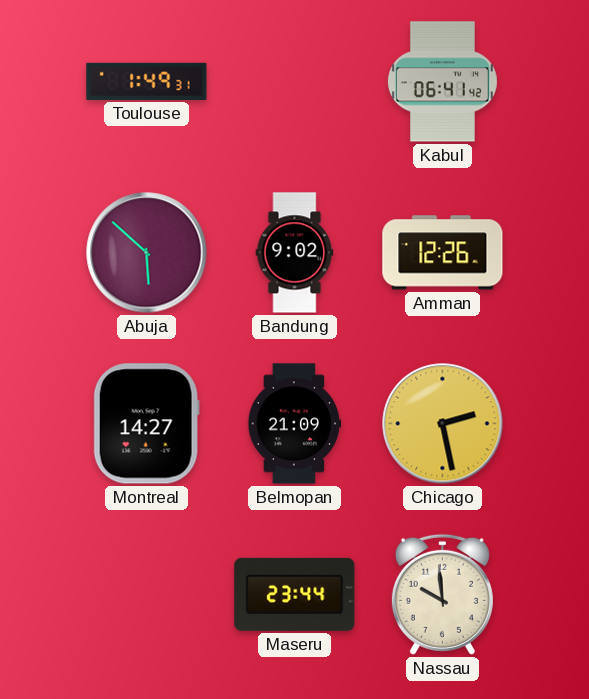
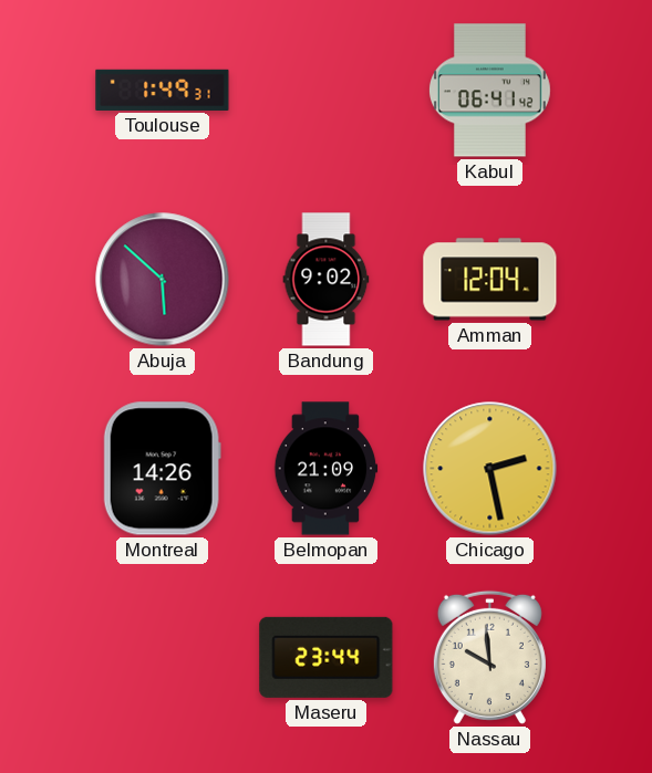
Amman: 12:26 -> 12:04 (490, 280)
Montreal: 14:27 -> 14:26 (162, 469)
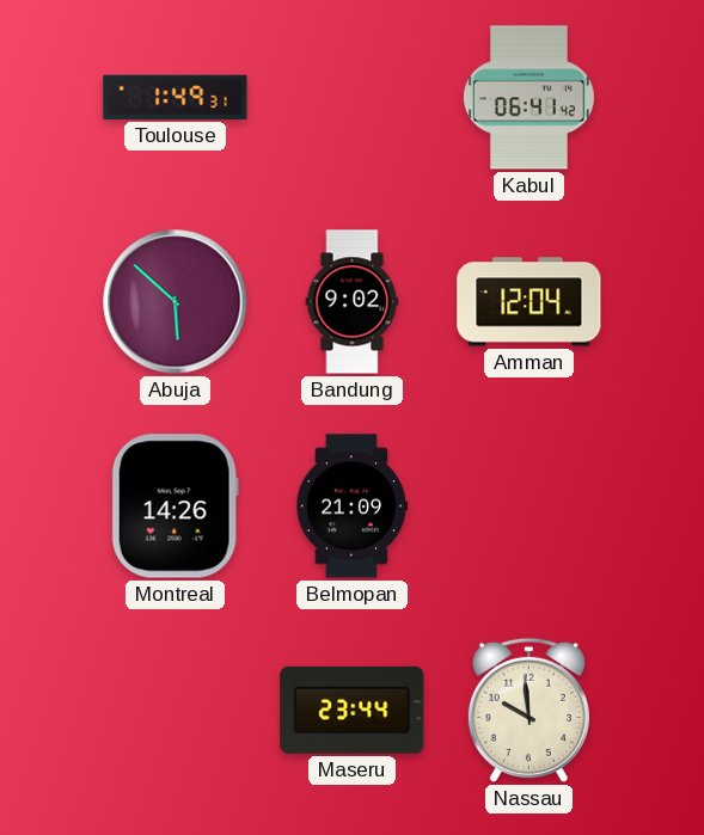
Chicago: 2:28 -> none (490, 469)
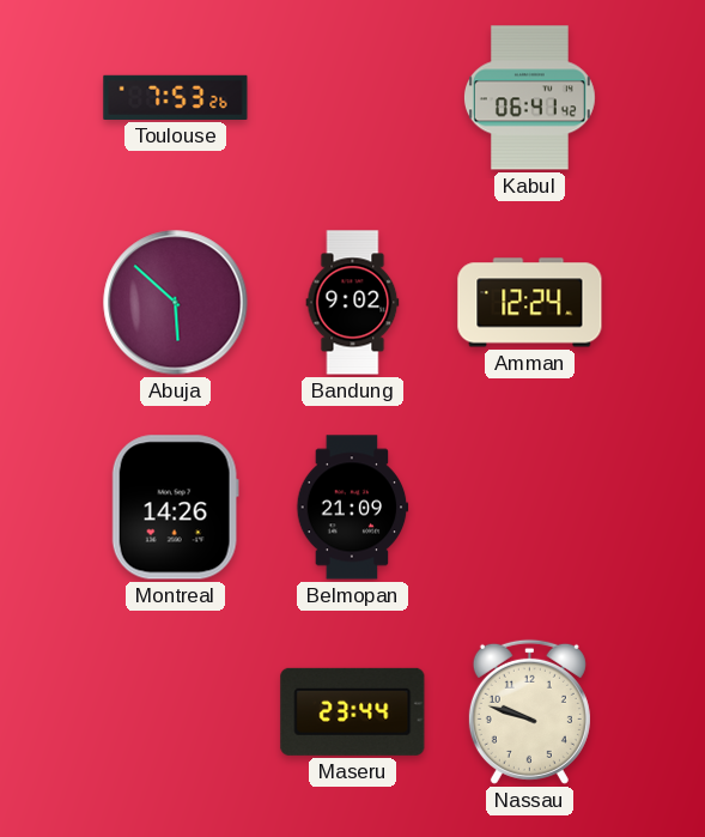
Toulouse: 1:49 -> 7:53 (176, 97)
Amman: 12:04 -> 12:24 (530, 303)
Nassau: 9:59 -> 9:48 (529, 711)
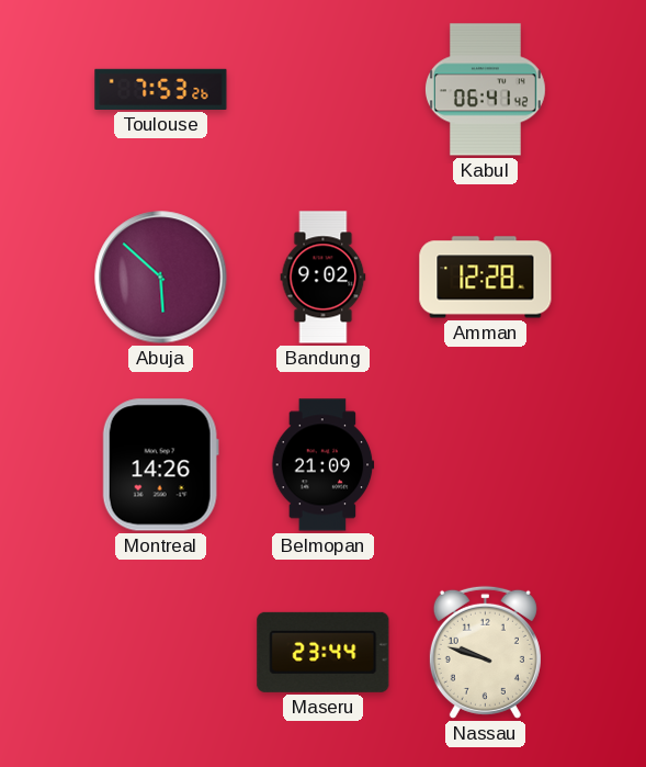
Amman: 12:24 -> 12:28 (486, 278)
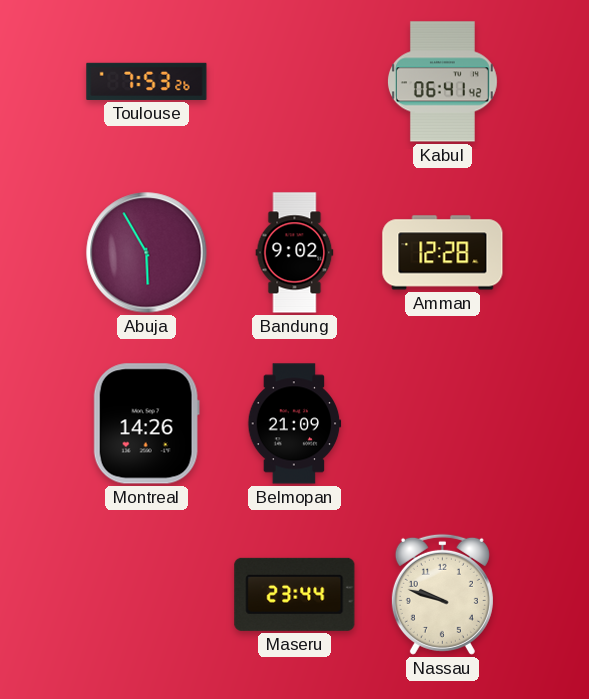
Abuja: 5:52 -> 5:55 (147, 253)
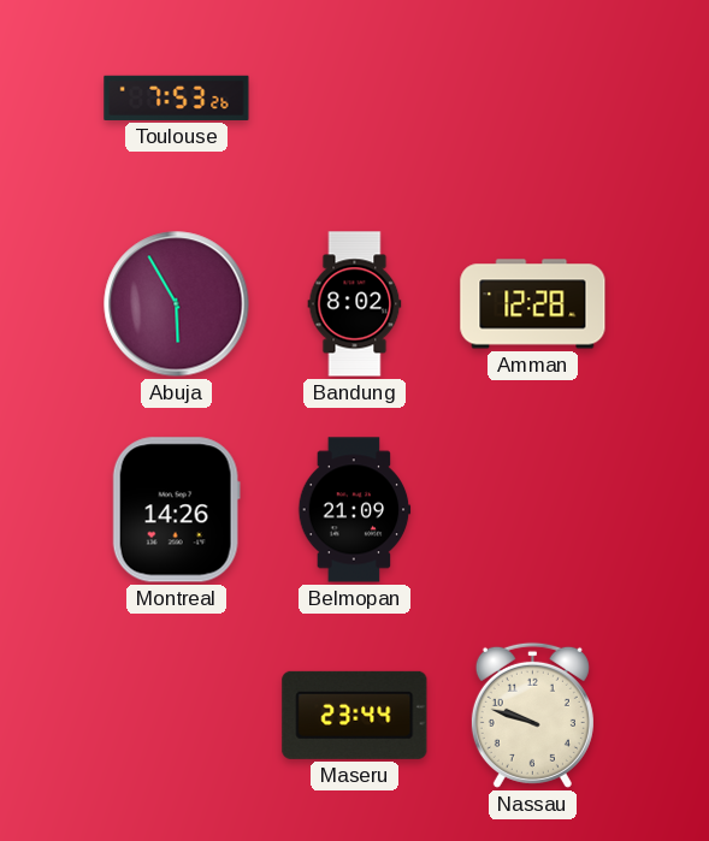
Kabul: 06:41 -> none (442, 82)
Bandung: 9:02 -> 8:02 (355, 304)
